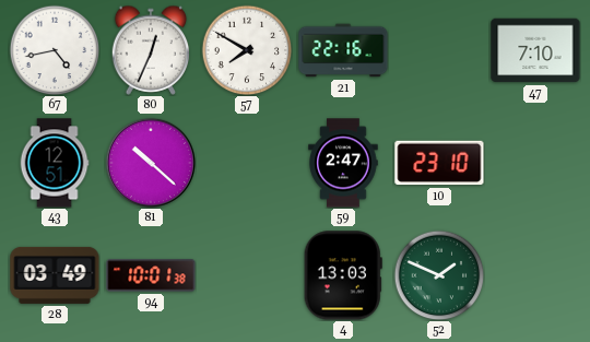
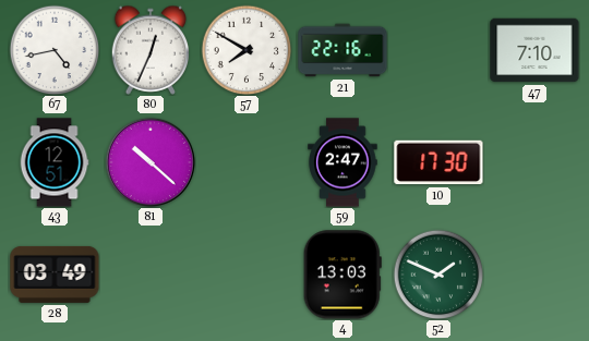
10: 23:10 -> 17:30 (438, 162)
94: 10:01 -> none (151, 275)
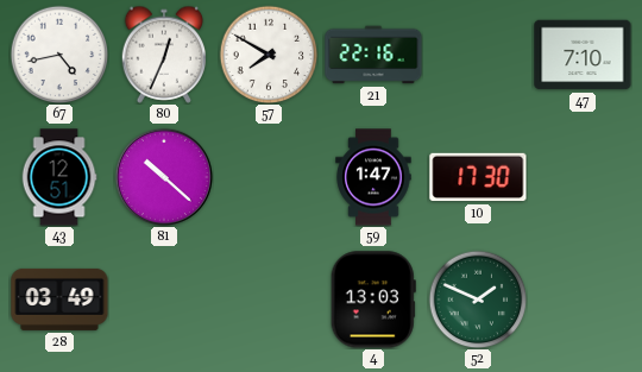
59: 2:47 -> 1:47 (373, 177)
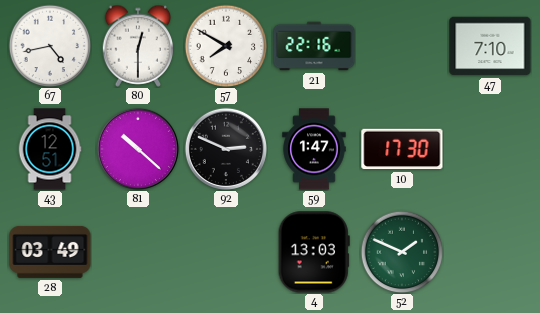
80: 12:34 -> 12:30 (138, 46)
92: none -> 2:49 (226, 149)
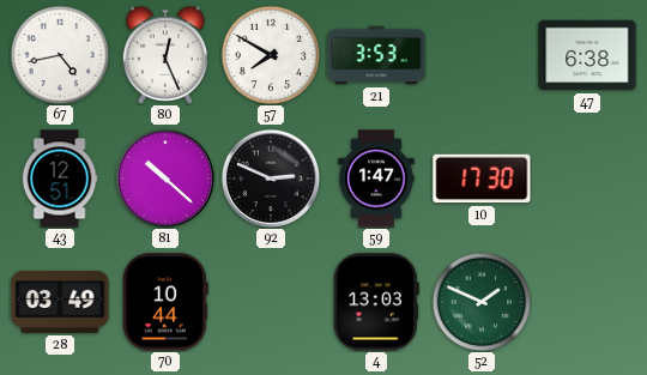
80: 12:30 -> 12:26 (165, 55)
21: 22:16 -> 3:53 (376, 55)
47: 7:10 -> 6:38 (587, 55)
70: none -> 10:44 (165, 302)
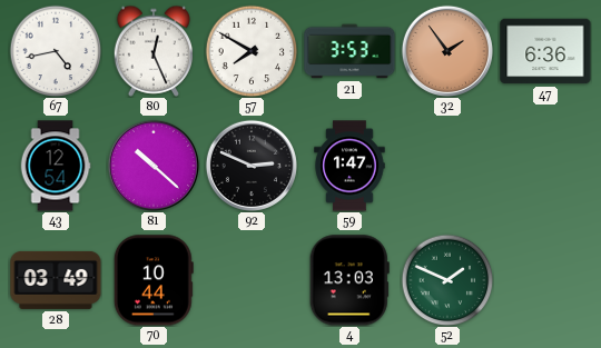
32: none -> 1:54 (447, 51)
47: 6:38 -> 6:36 (545, 51)
43: 12:51 -> 12:54 (56, 166)
10: 17:30 -> none (482, 179)
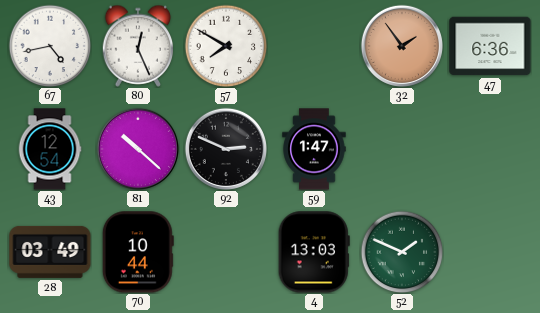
21: 3:53 -> none (349, 51)
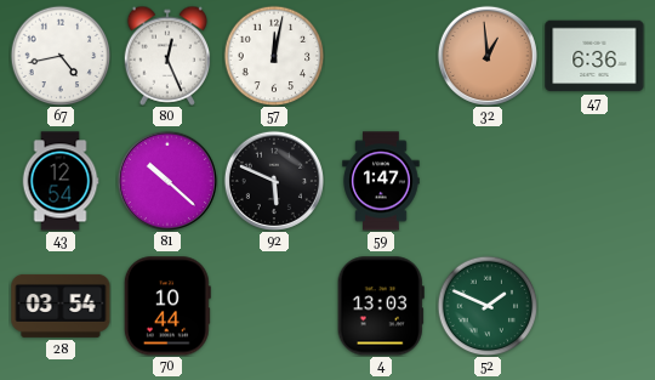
57: 7:50 -> 12:02 (274, 56)
32: 1:54 -> 12:59 (488, 56)
92: 2:49 -> 5:49 (274, 181)
28: 03:49 -> 03:54 (61, 306)
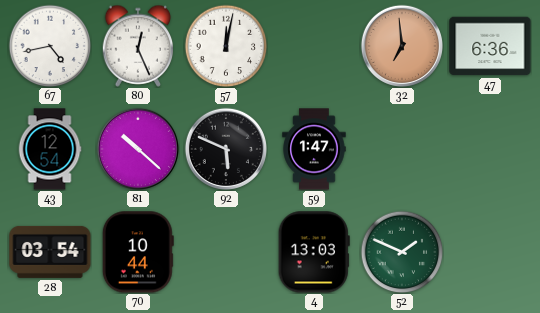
32: 12:59 -> 6:59 (402, 46)
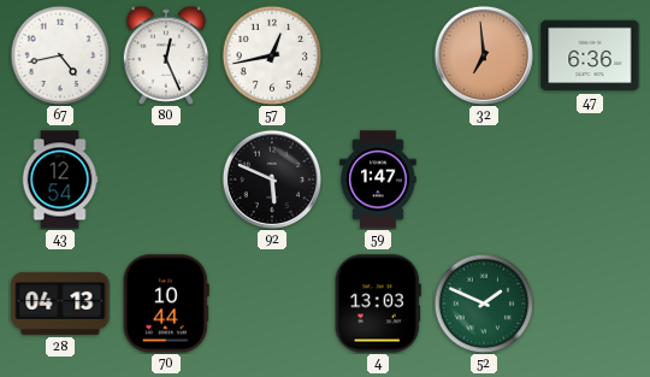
57: 12:02 -> 12:43 (272, 55)
81: 10:22 -> none (138, 149)
28: 03:54 -> 04:13 (60, 304)
